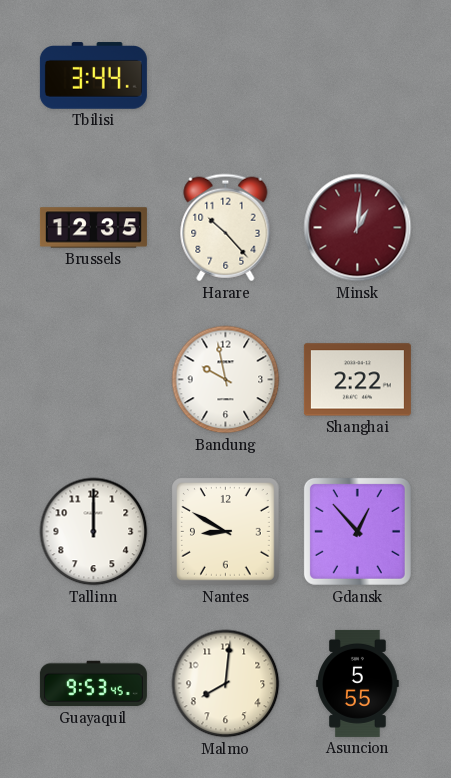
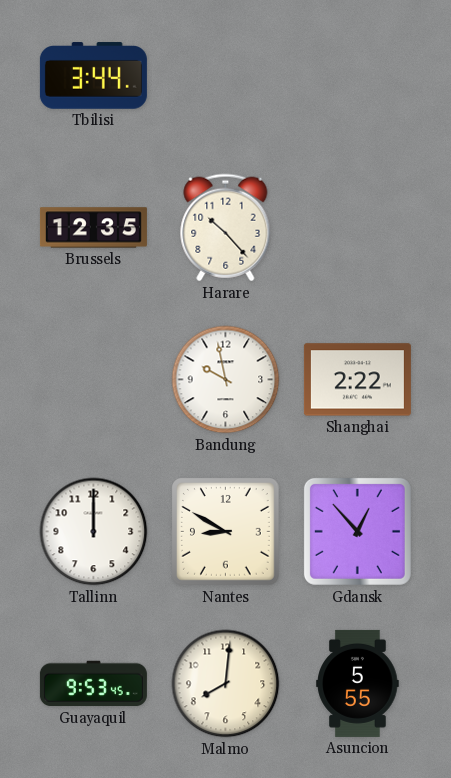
Minsk: 1:01 -> none (358, 228)
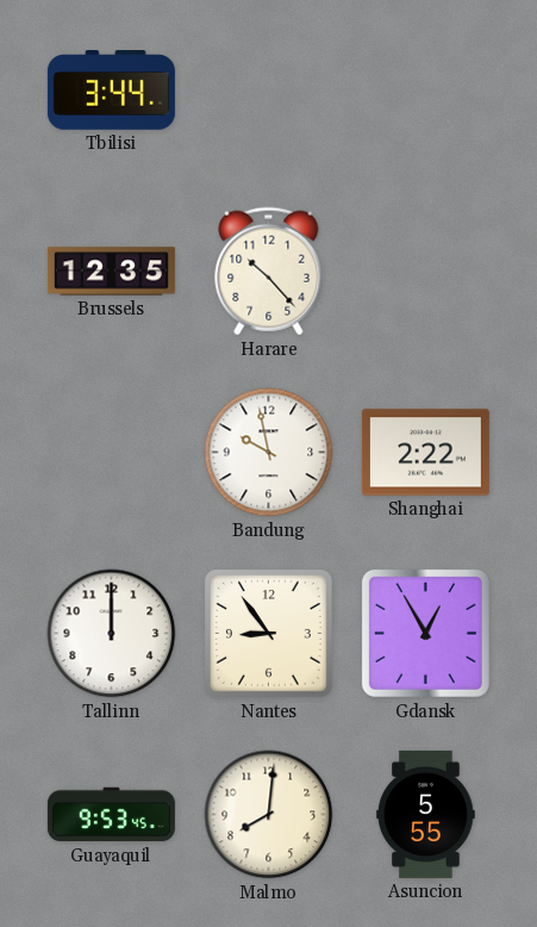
Nantes: 8:50 -> 8:54 (269, 634)
Gdansk: 12:53 -> 12:55 (425, 633)
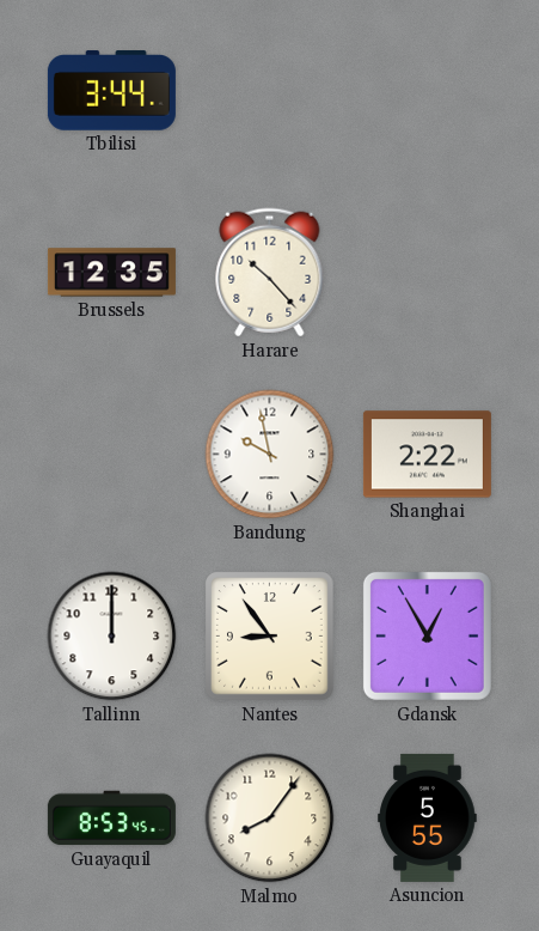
Guayaquil: 9:53 -> 8:53 (111, 819)
Malmo: 8:01 -> 8:06 (270, 819)
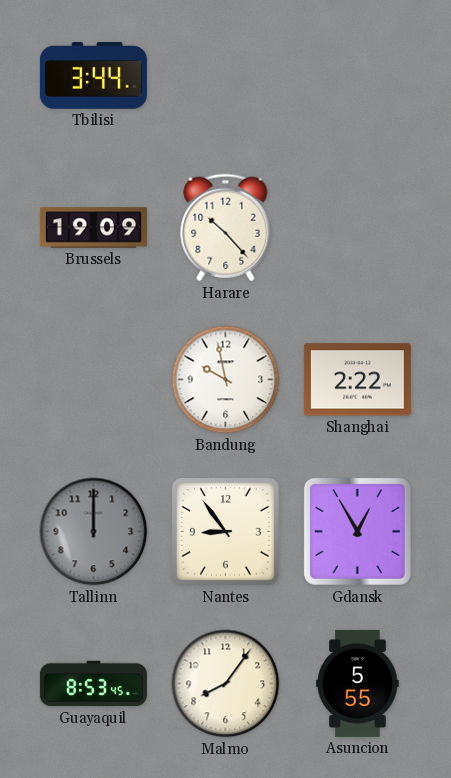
Brussels: 12:35 -> 19:09 (93, 228)
Tallinn dial: white -> grey (94, 532)
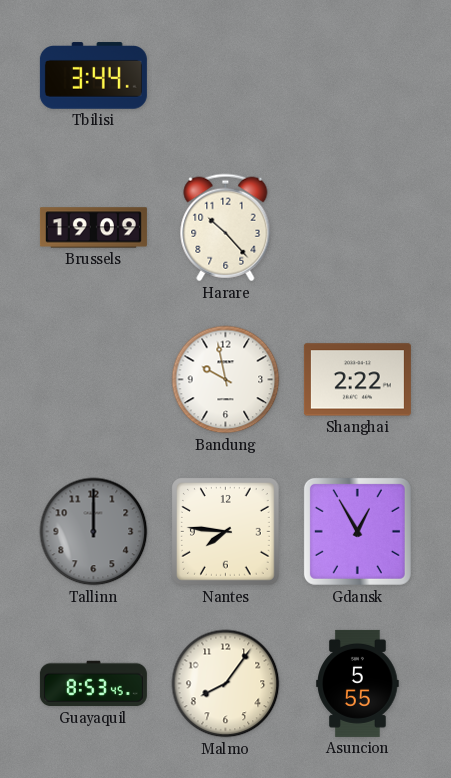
Nantes: 8:54 -> 7:46 (226, 532)
